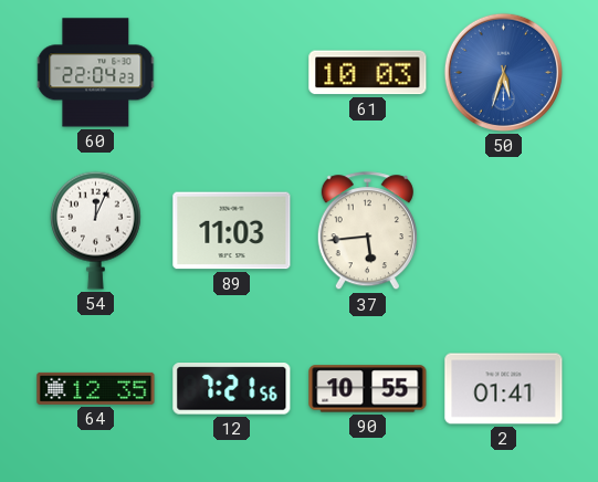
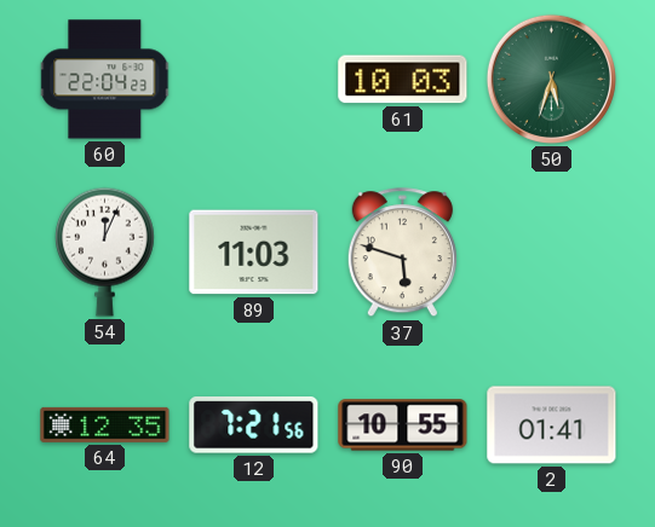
50 dial: blue -> green (551, 79)
37: 5:44 -> 5:48 (402, 253)
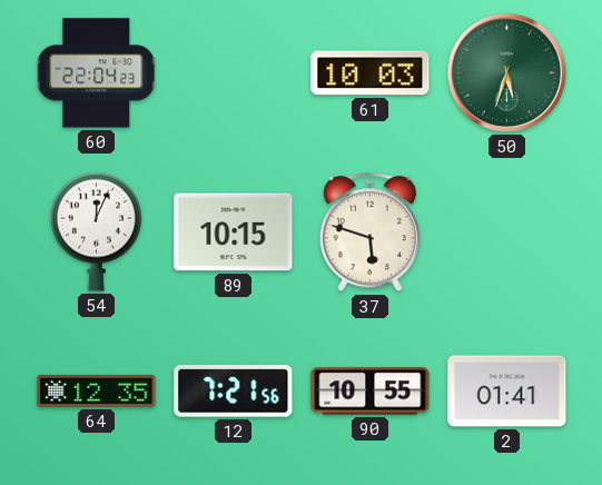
89: 11:03 -> 10:15 (234, 232)
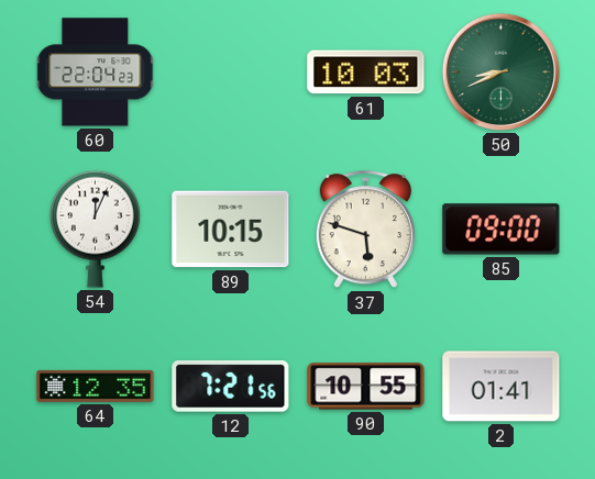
50: 5:33 -> 8:41 (500, 71)
85: none -> 09:00 (502, 230)
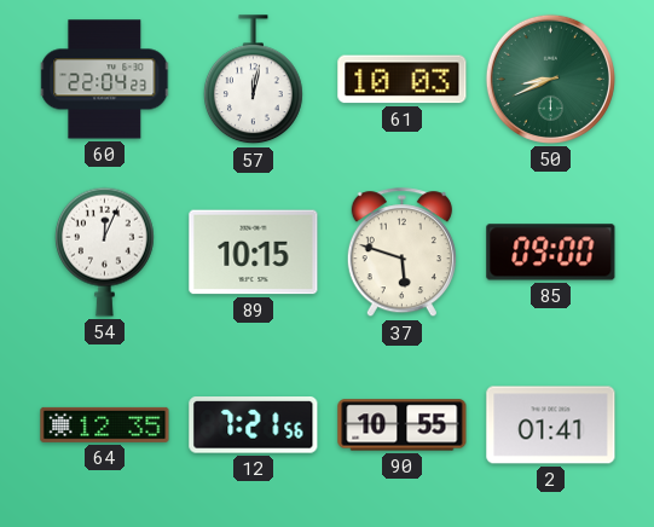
57: none -> 12:02 (253, 80)
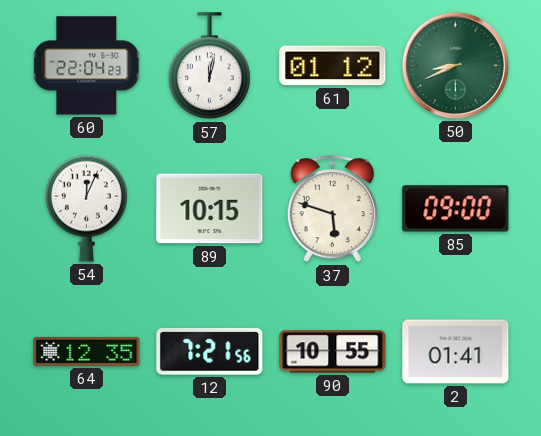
61: 10:03 -> 01:12 (333, 66)
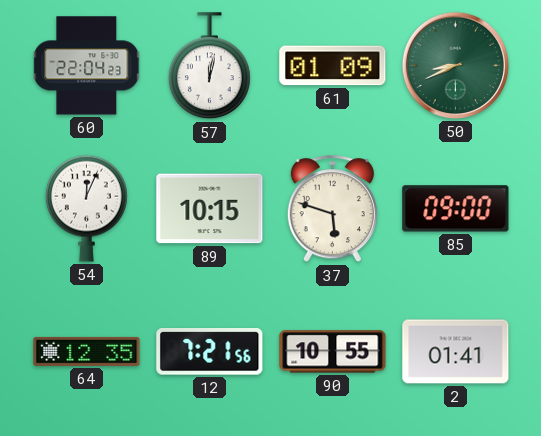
61: 01:12 -> 01:09 (333, 66)
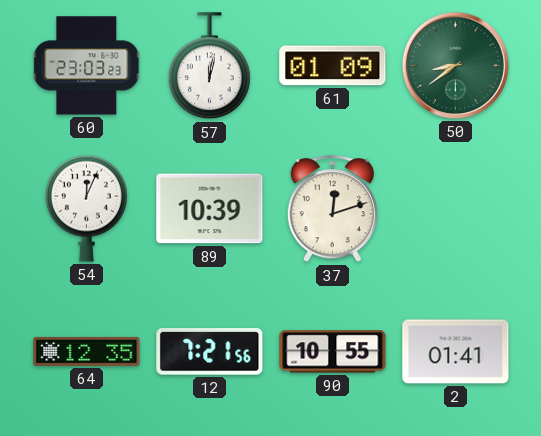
60: 22:04 -> 23:03 (87, 66)
50: 8:41 -> 8:39 (455, 65)
89: 10:15 -> 10:39 (210, 209)
37: 5:48 -> 12:12 (332, 209)
85: 09:00 -> none (456, 209)
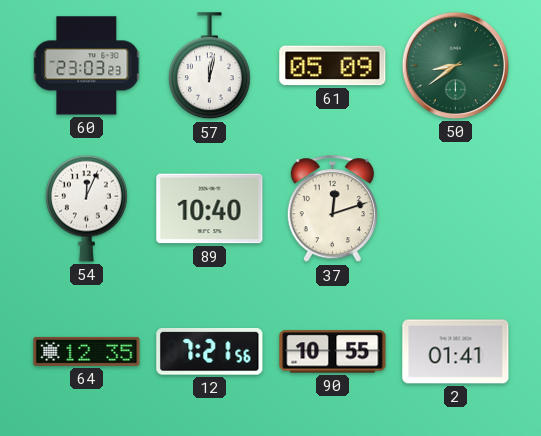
61: 01:09 -> 05:09 (333, 66)
89: 10:39 -> 10:40 (210, 209)
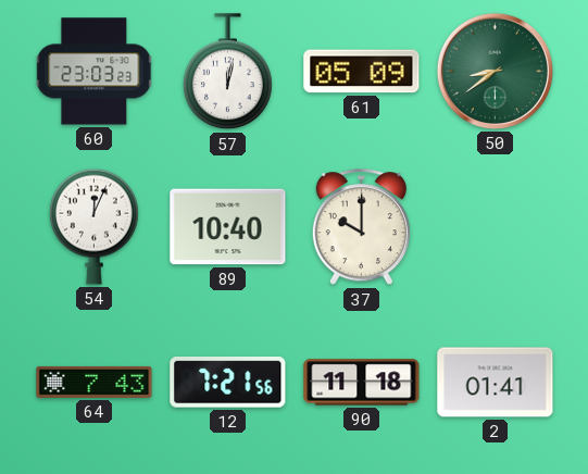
37: 12:12 -> 10:00 (361, 227)
64: 12:35 -> 7:43 (95, 382)
90: 10:55 -> 11:18 (362, 383)
